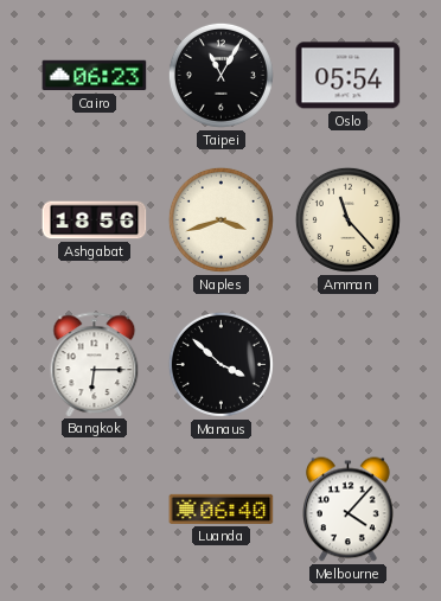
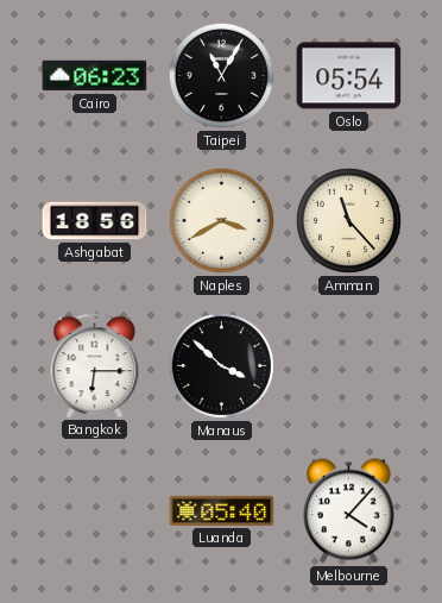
Naples: 3:42 -> 3:40 (221, 220)
Luanda: 06:40 -> 05:40 (222, 510)
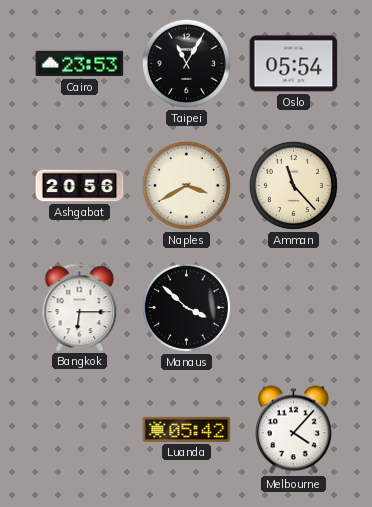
Cairo: 06:23 -> 23:53 (80, 64)
Ashgabat: 18:56 -> 20:56 (80, 186)
Luanda: 05:40 -> 05:42 (187, 429)
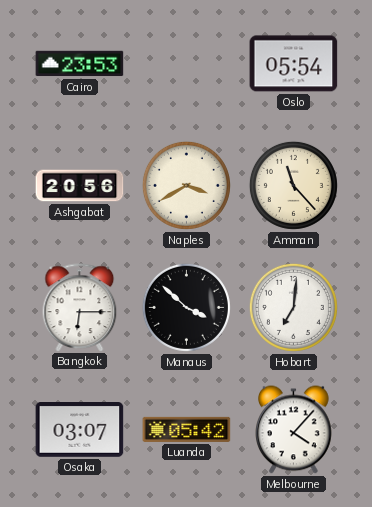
Taipei: 11:05 -> none (186, 63)
Hobart: none -> 7:01 (293, 307)
Osaka: none -> 03:07 (80, 430)
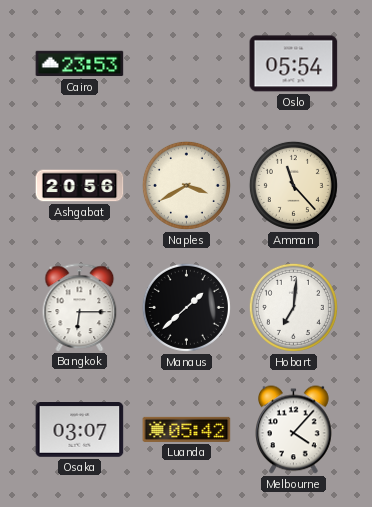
Manaus: 3:52 -> 1:38 (186, 307)
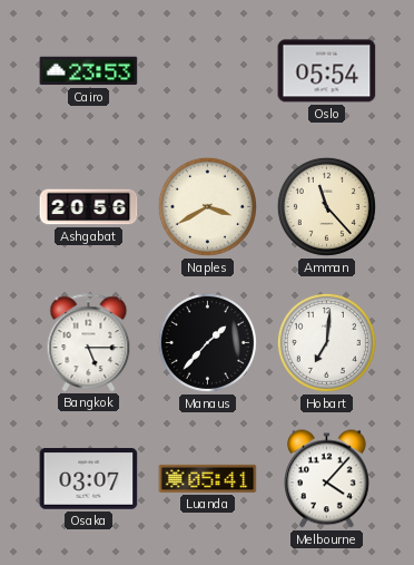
Bangkok: 6:15 -> 5:15 (89, 342)
Manaus: 1:38 -> 1:37 (207, 342)
Luanda: 05:42 -> 05:41 (208, 478)
